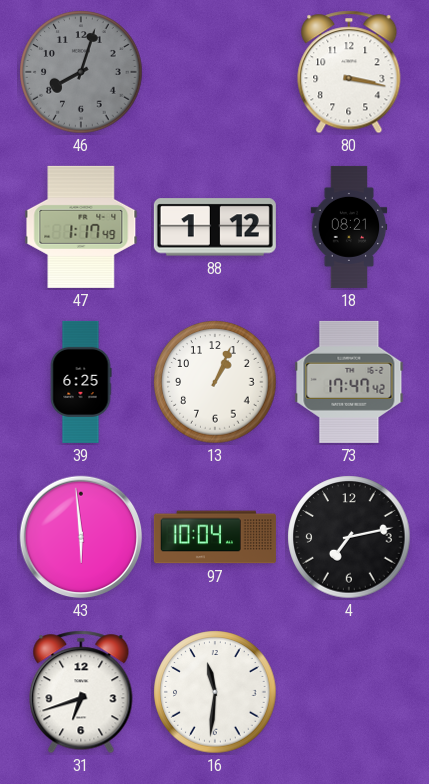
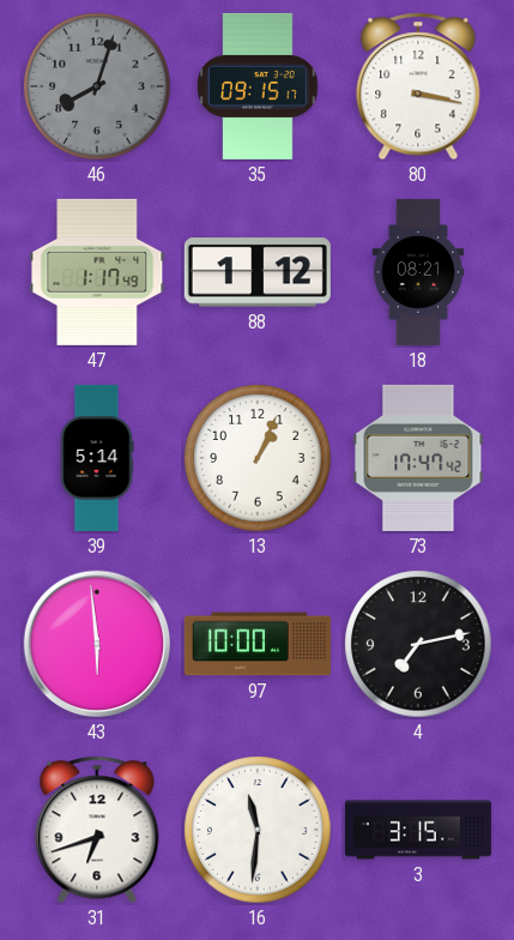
35: none -> 09:15 (258, 86)
39: 6:25 -> 5:14 (97, 458)
97: 10:04 -> 10:00 (258, 644)
3: none -> 3:15 (418, 830)
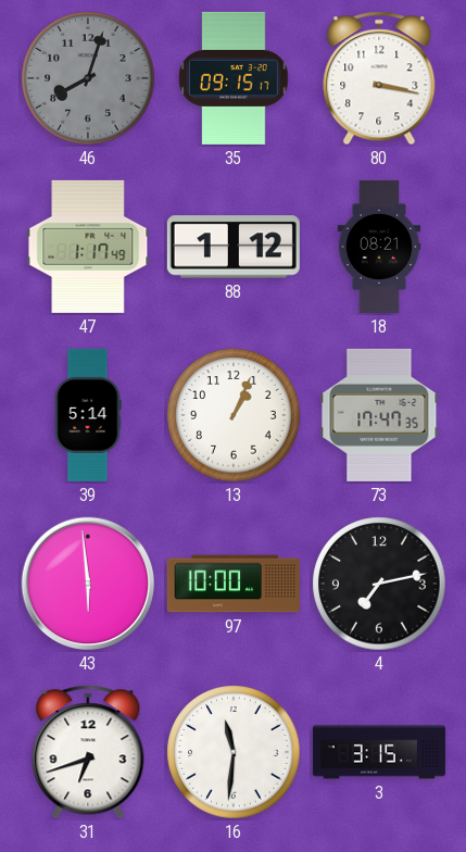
73: 17:47:42 -> 17:47:35 (379, 415)
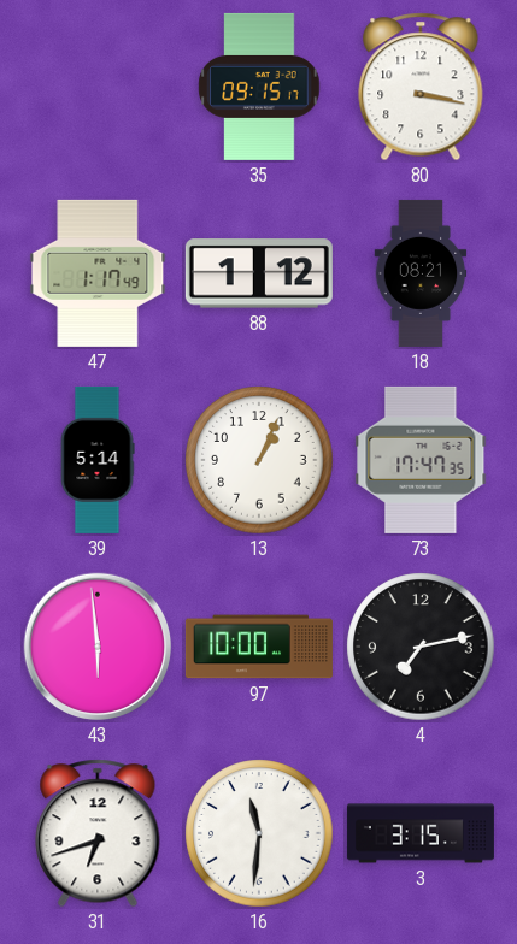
46: 8:03 -> none (88, 78)
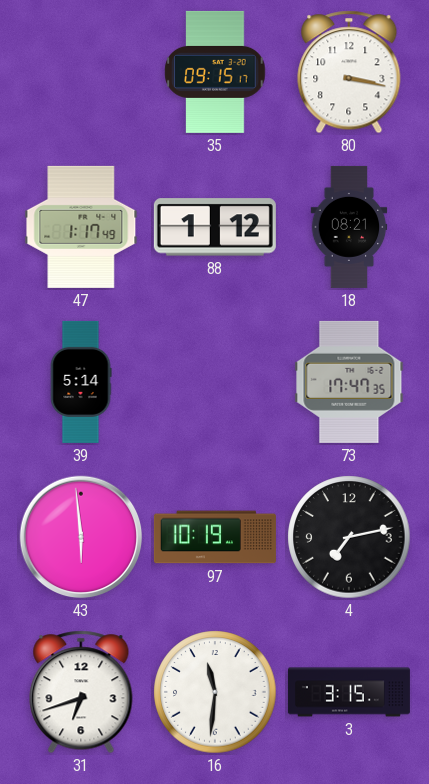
13: 1:04 -> none (259, 460)
97: 10:00 -> 10:19 (215, 537)
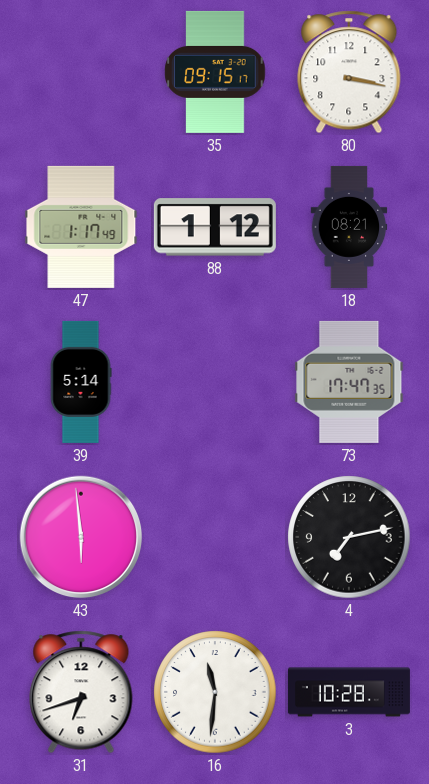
97: 10:19 -> none (215, 537)
3: 3:15 -> 10:28 (349, 692)
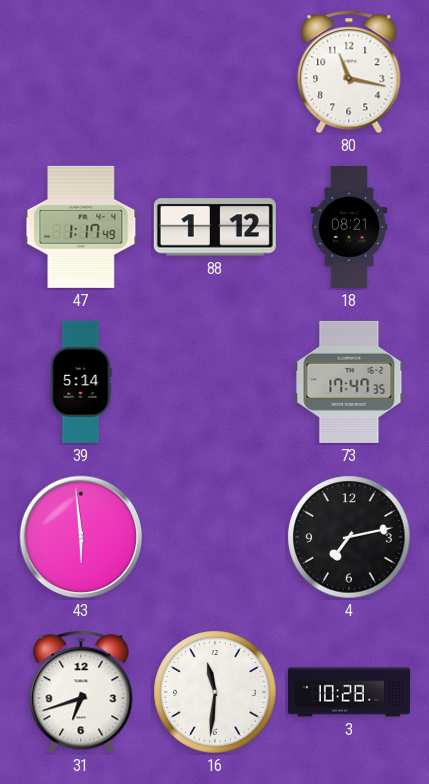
35: 09:15 -> none (215, 72)
80: 3:17 -> 11:17 (349, 72)
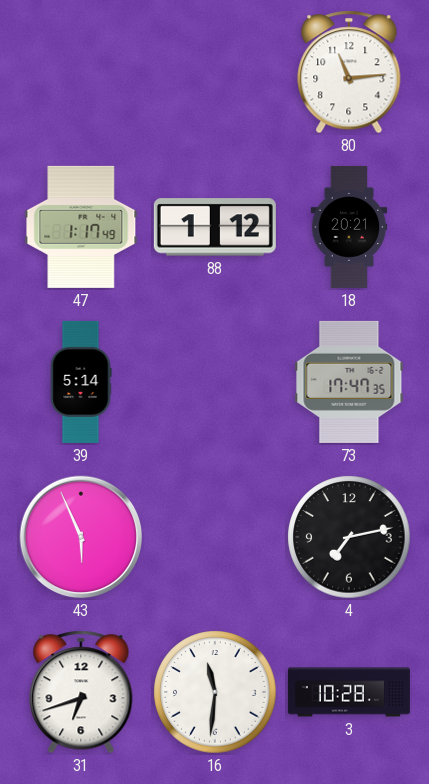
80: 11:17 -> 11:14 (349, 72)
18: 08:21 -> 20:21 (349, 227)
43: 5:59 -> 5:56 (81, 537)
